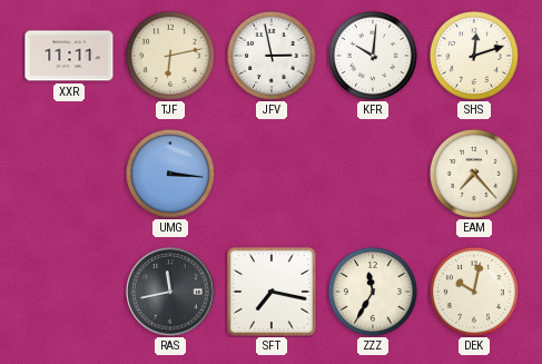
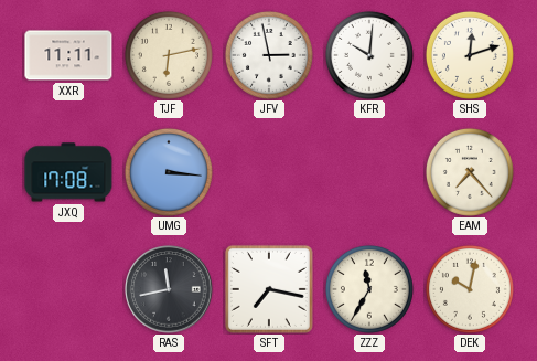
JXQ: none -> 17:08 (68, 172)
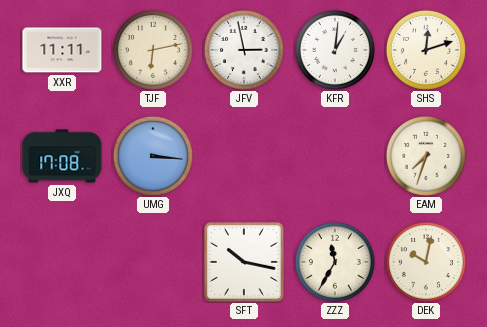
KFR: 10:01 -> 1:01 (335, 50)
EAM: 7:23 -> 7:33 (426, 156)
RAS: 11:43 -> none (169, 289)
SFT: 7:17 -> 10:17 (244, 262)
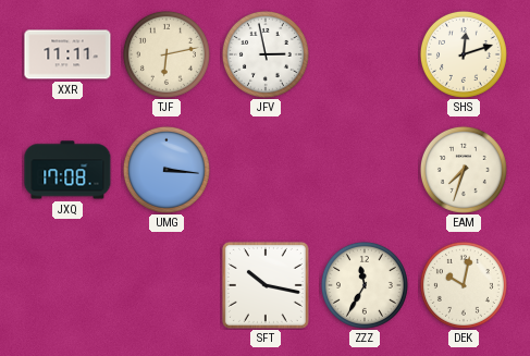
KFR: 1:01 -> none (335, 50)
